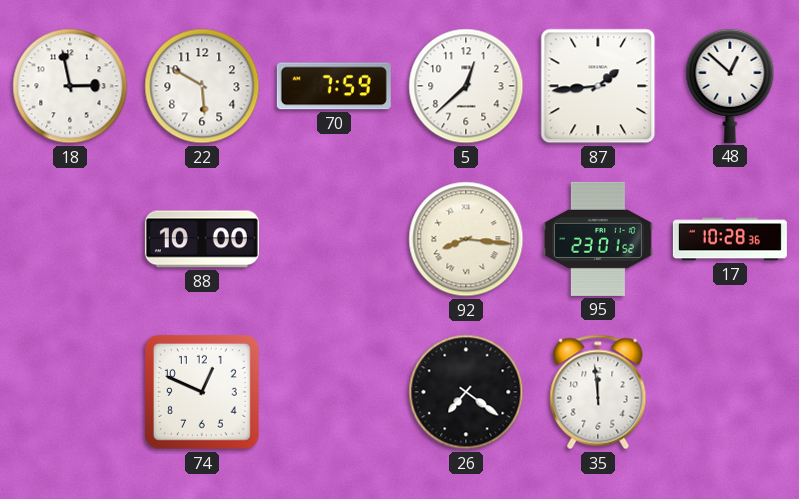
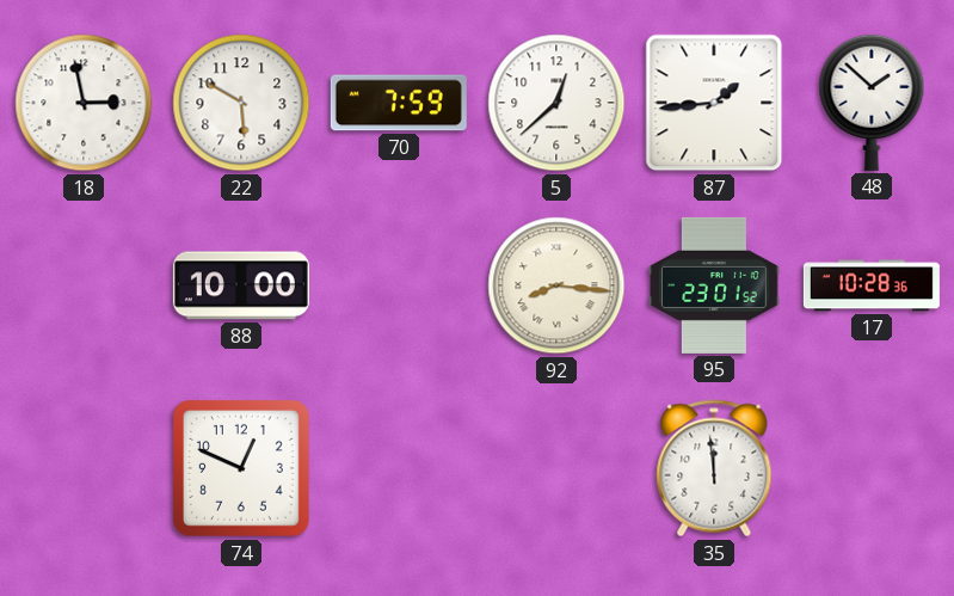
48: 12:52 -> 1:52 (872, 103)
26: 7:21 -> none (466, 392)
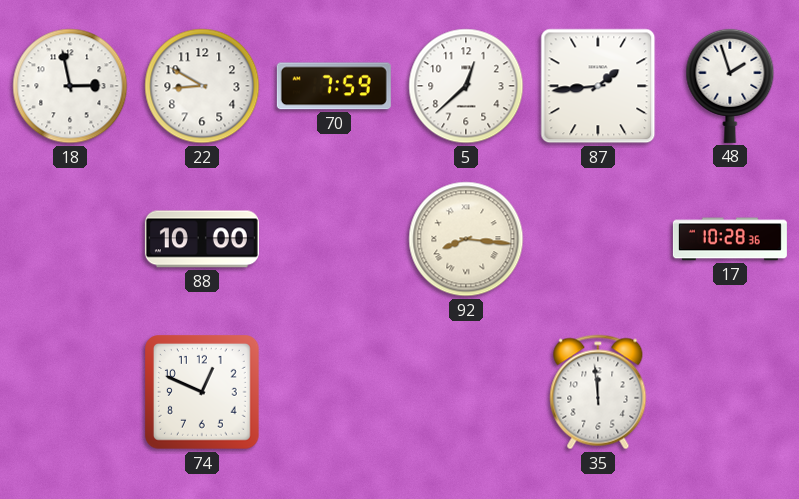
22: 5:50 -> 8:50 (202, 86)
48: 1:52 -> 1:57 (730, 86)
95: 23:01 -> none (714, 285)
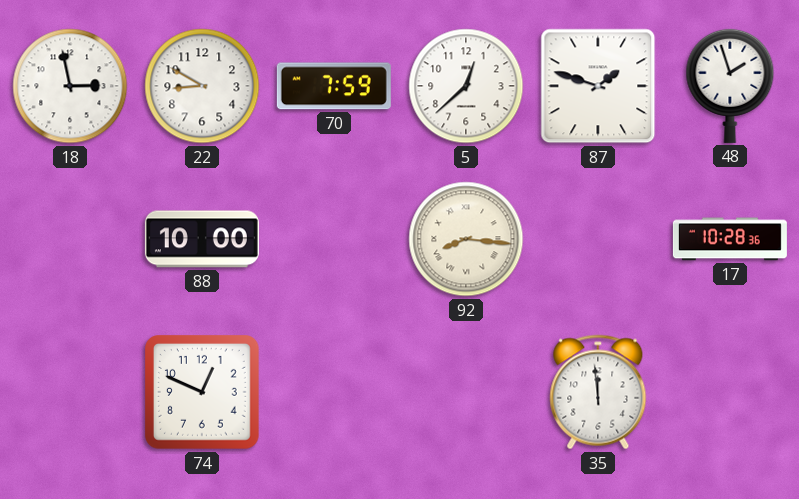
87: 1:44 -> 1:48 (598, 86)
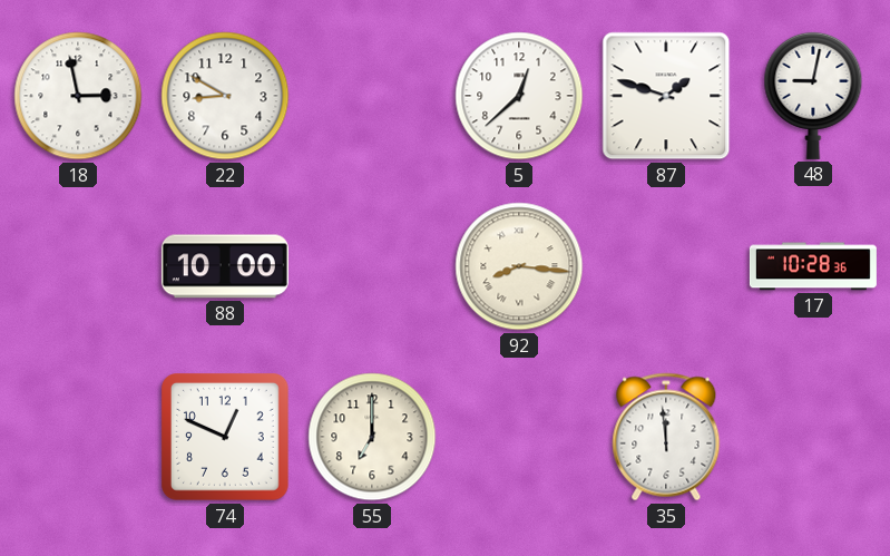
70: 7:59 -> none (334, 86)
48: 1:57 -> 9:02 (813, 96)
55: none -> 7:00 (372, 437)
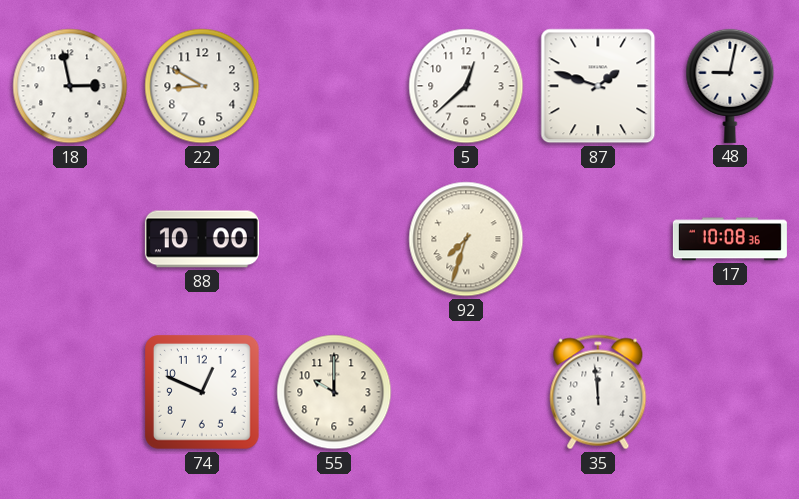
92: 8:16 -> 7:33 (466, 239)
17: 10:28 -> 10:08 (730, 239)
55: 7:00 -> 10:00 (334, 392)
